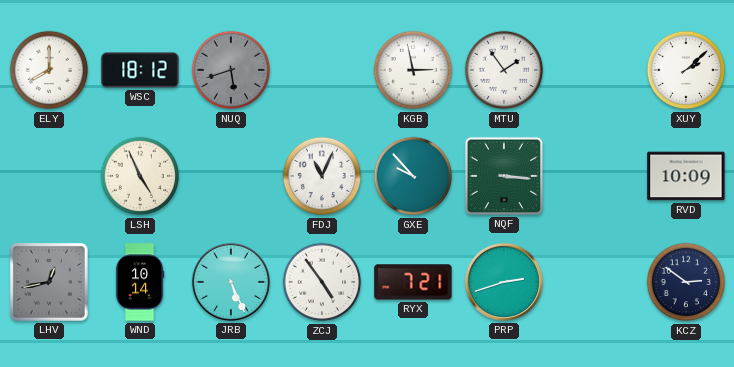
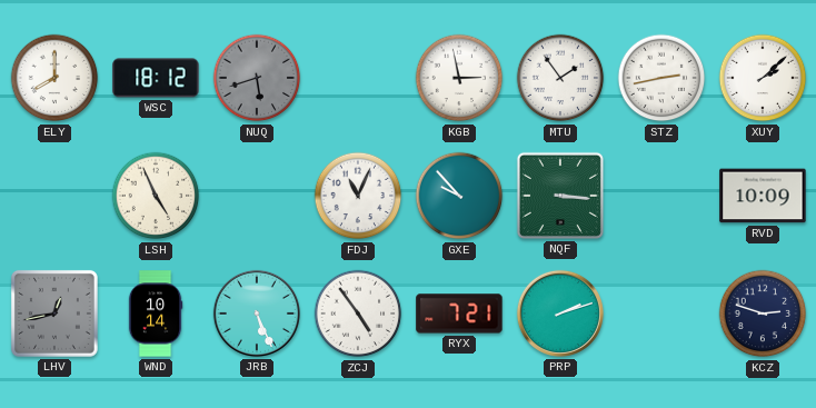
STZ: none -> 2:43 (661, 78)
PRP: 2:42 -> 2:12 (560, 314)
KCZ: 2:51 -> 2:48 (763, 314)
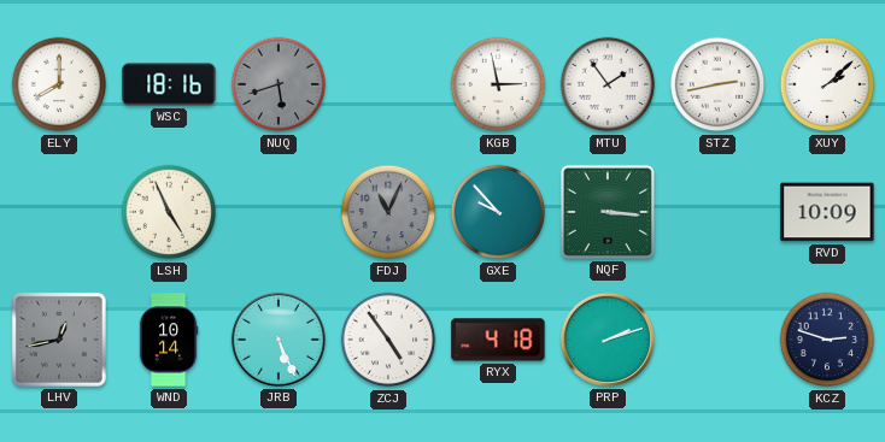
WSC: 18:12 -> 18:16 (169, 84)
FDJ dial: white -> grey (388, 212)
RYX: 7:21 -> 4:18 (498, 340)
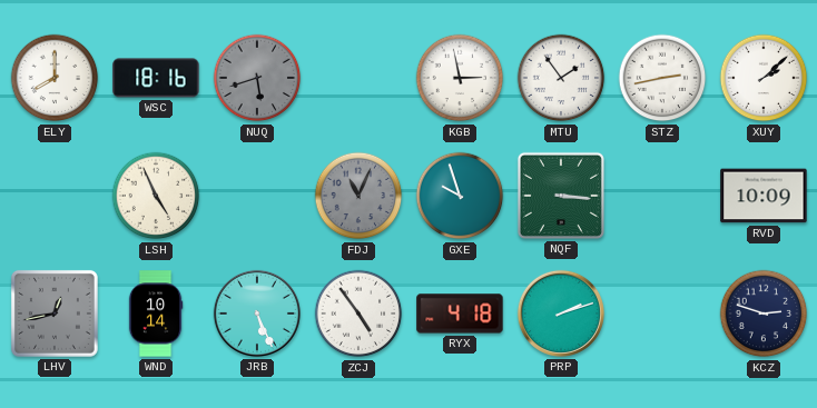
GXE: 9:53 -> 9:57 (460, 196)
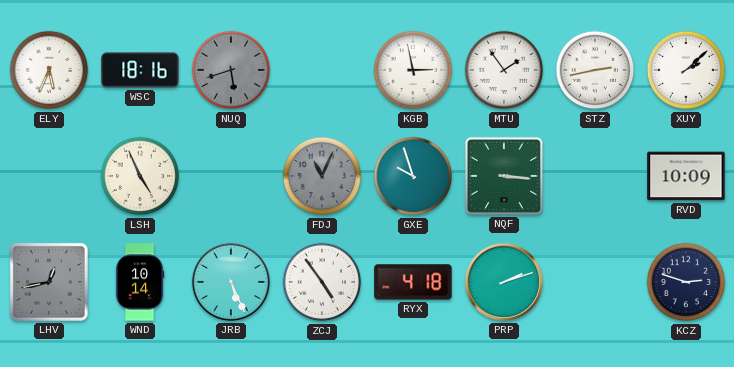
ELY: 8:00 -> 5:34 (49, 70)
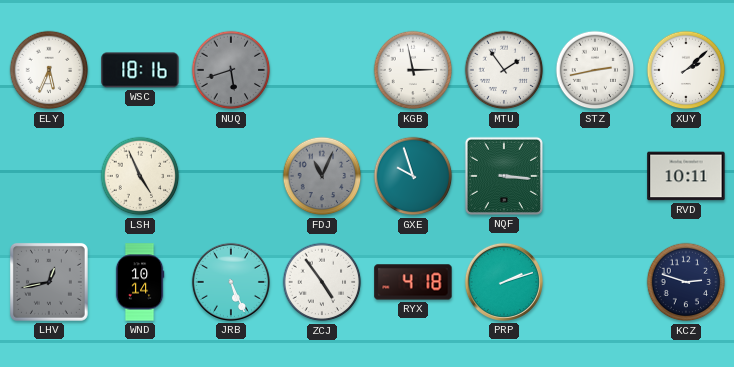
RVD: 10:09 -> 10:11 (686, 176)
